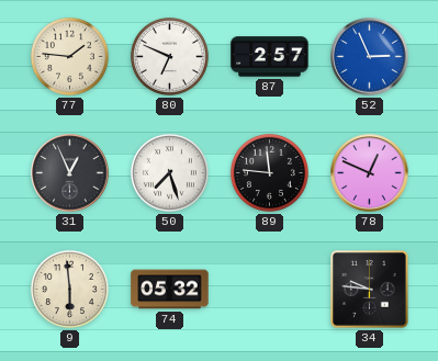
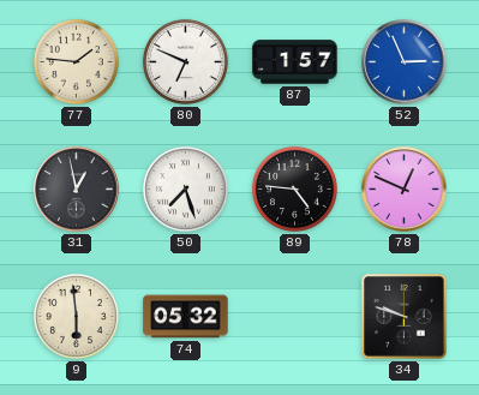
87: 2:57 -> 1:57 (295, 62)
31: 12:56 -> 12:58 (77, 190)
89: 11:46 -> 4:46 (294, 188)
34: 9:46 -> 9:48 (405, 317)
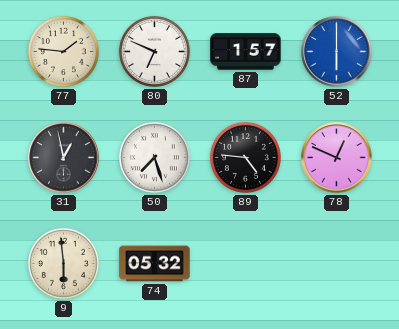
52: 2:56 -> 6:00 (337, 52)
34: 9:48 -> none (405, 317)
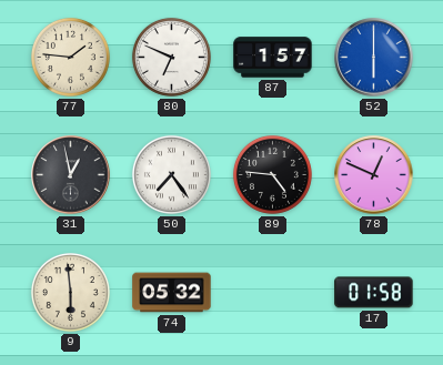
50: 7:27 -> 7:24 (171, 174)
17: none -> 01:58 (374, 293)
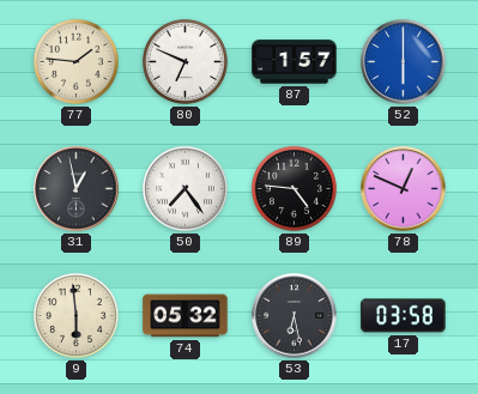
53: none -> 6:28 (295, 316)
17: 01:58 -> 03:58 (404, 316)
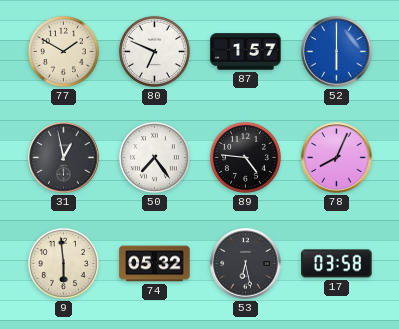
77: 1:46 -> 1:50 (63, 51)
78: 12:49 -> 8:04 (337, 158)
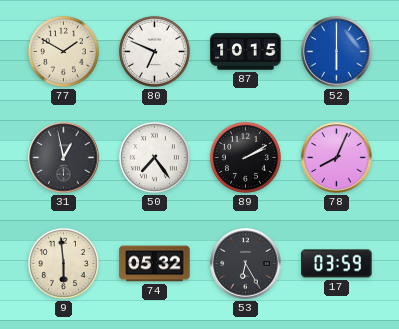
87: 1:57 -> 10:15 (246, 52)
89: 4:46 -> 2:10 (245, 157)
53: 6:28 -> 6:25 (246, 264)
17: 03:58 -> 03:59 (337, 264)
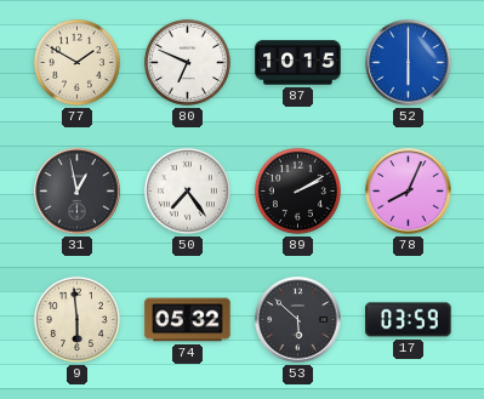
53: 6:25 -> 5:52 (298, 320)
